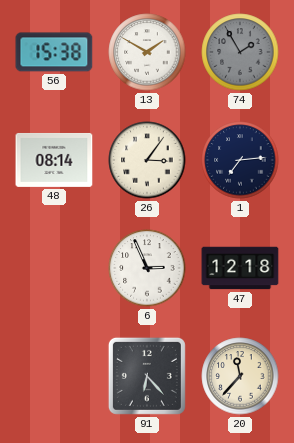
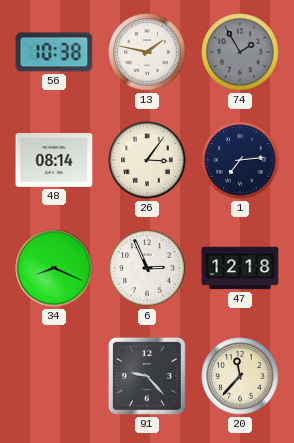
56: 15:38 -> 10:38 (54, 52)
13: 1:50 -> 1:47 (147, 52)
34: none -> 8:19 (54, 268)
91: 6:23 -> 9:23 (147, 376)
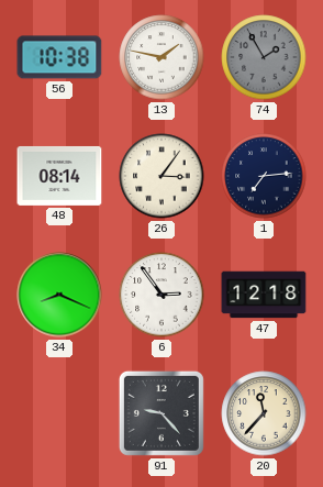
6: 2:56 -> 2:54 (161, 295)
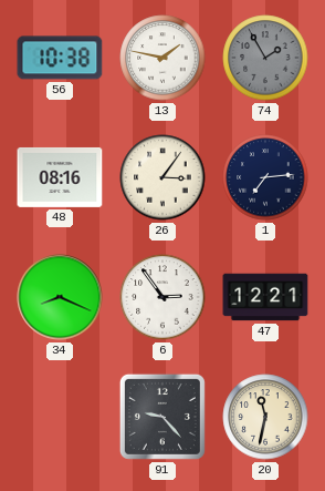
48: 08:14 -> 08:16 (60, 177)
47: 12:18 -> 12:21 (265, 297)
20: 11:37 -> 11:32 (265, 417)
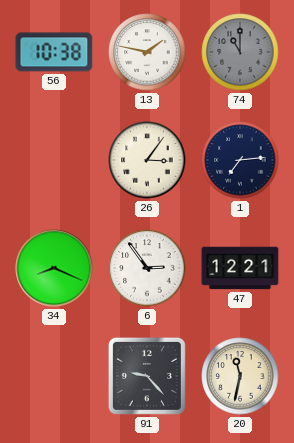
74: 1:55 -> 11:00 (240, 52)
48: 08:16 -> none (60, 177)
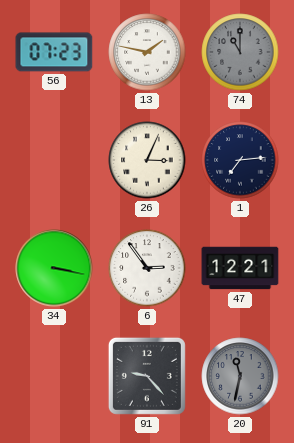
56: 10:38 -> 07:23 (54, 52)
26: 3:06 -> 3:04 (147, 160)
34: 8:19 -> 3:17 (54, 268)
20 dial: cream -> grey (240, 376)
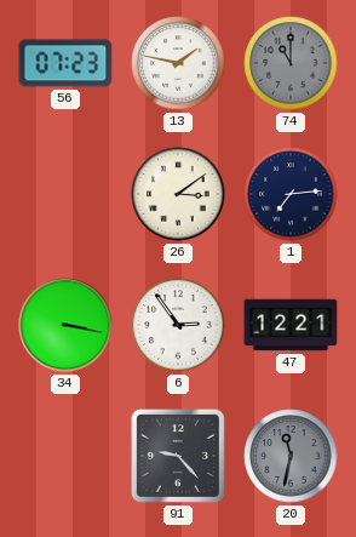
26: 3:04 -> 3:09 (178, 194)
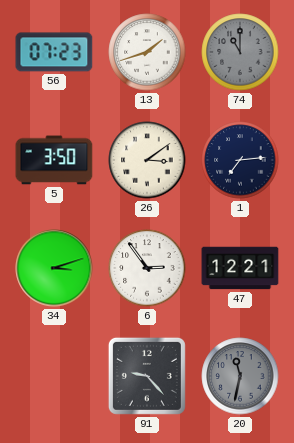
13: 1:47 -> 1:42 (147, 52)
5: none -> 3:50 (54, 160)
34: 3:17 -> 3:12 (54, 268)
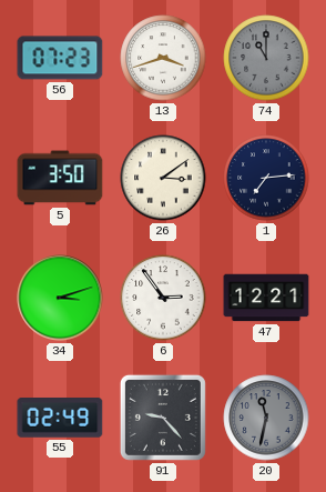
13: 1:42 -> 3:42 (163, 58)
55: none -> 02:49 (60, 419)
